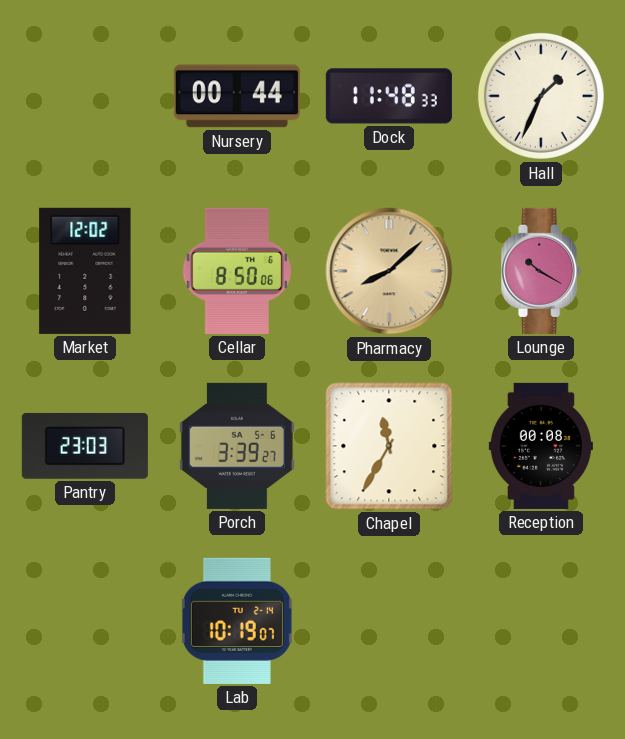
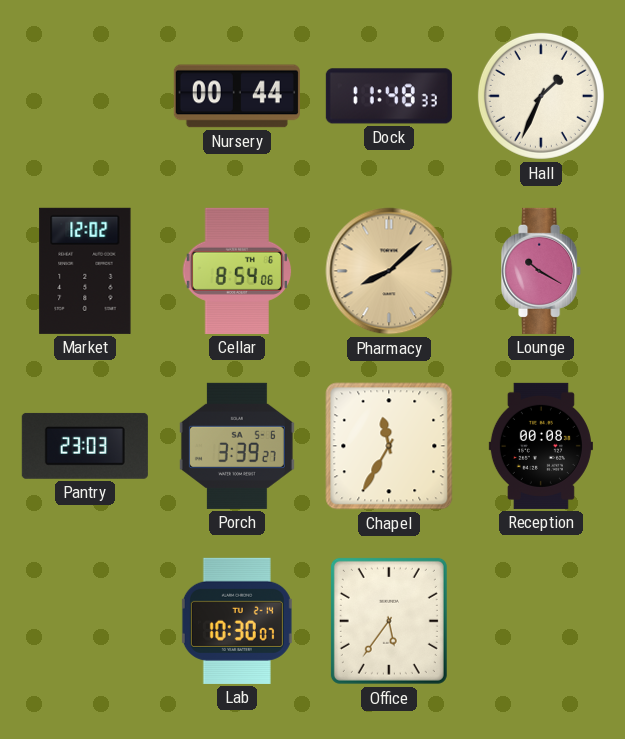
Cellar: 8:50 -> 8:54 (237, 271)
Lab: 10:19 -> 10:30 (237, 621)
Office: none -> 5:36 (389, 621)
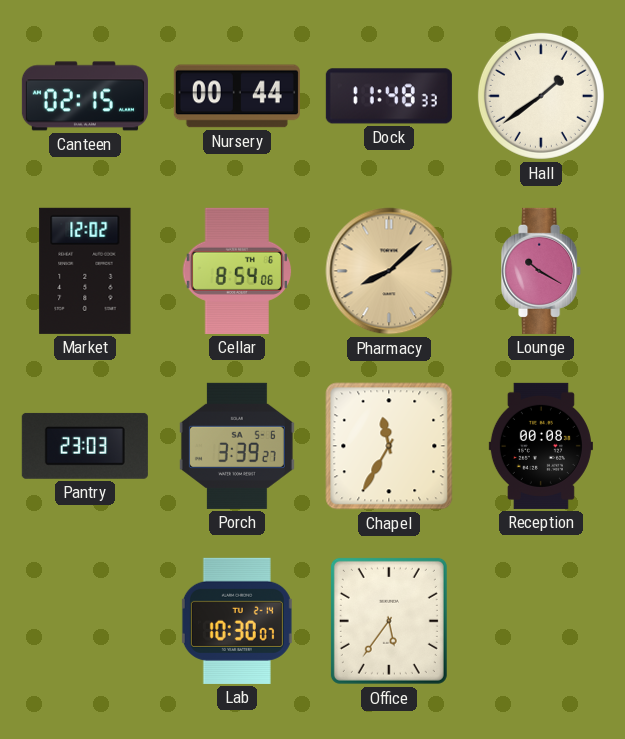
Canteen: none -> 02:15 (85, 96)
Hall: 1:34 -> 1:39 (541, 96)
